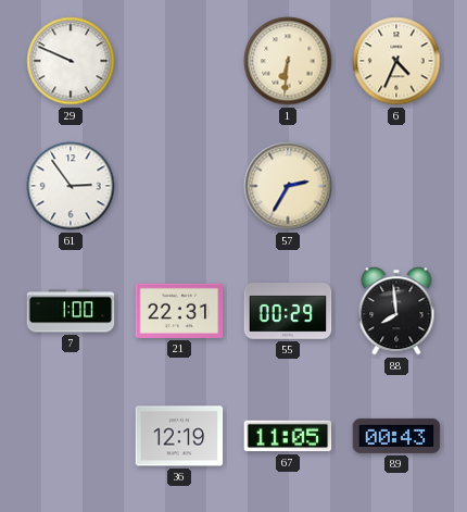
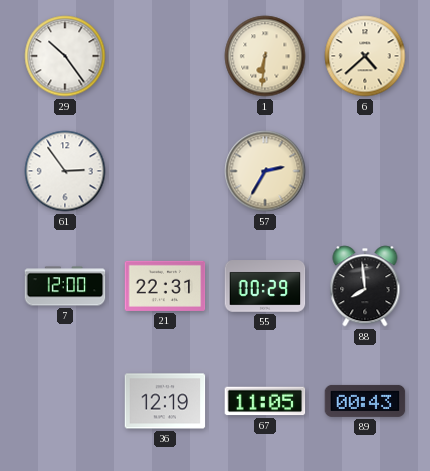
29: 9:49 -> 10:24 (65, 56)
6: 4:34 -> 4:38 (365, 56)
7: 1:00 -> 12:00 (65, 286)
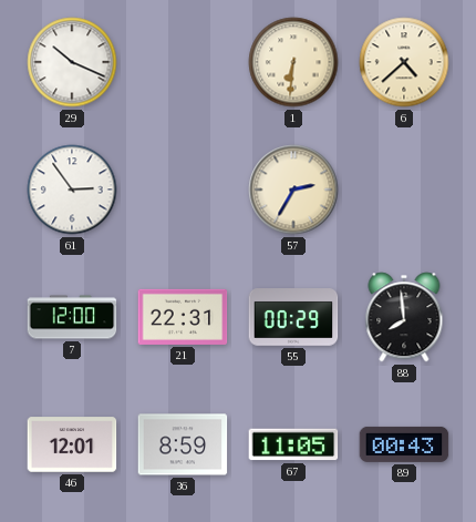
29: 10:24 -> 10:19 (72, 62)
46: none -> 12:01 (72, 444)
36: 12:19 -> 8:59 (183, 444)
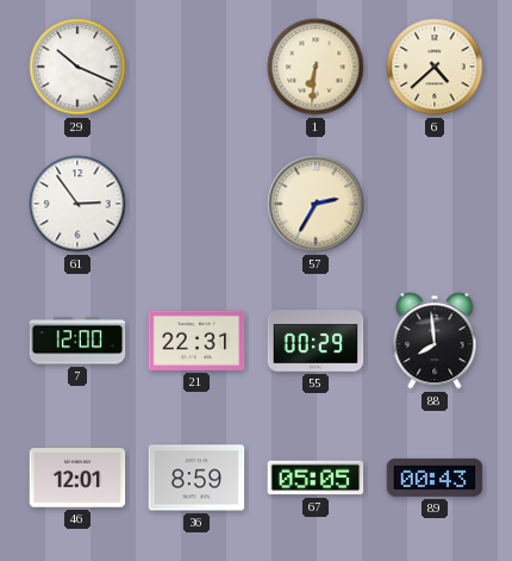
67: 11:05 -> 05:05 (316, 478)
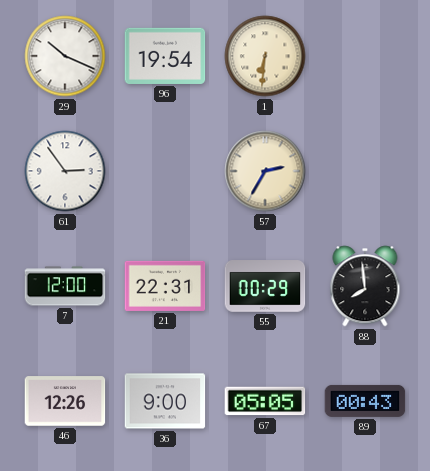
96: none -> 19:54 (165, 56)
6: 4:38 -> none (435, 67)
46: 12:01 -> 12:26 (65, 401)
36: 8:59 -> 9:00 (165, 401)
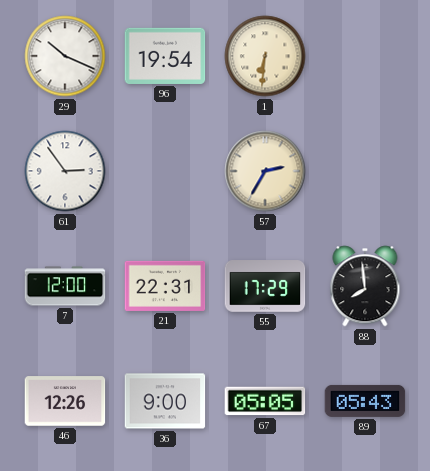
55: 00:29 -> 17:29 (265, 286)
89: 00:43 -> 05:43 (365, 401)
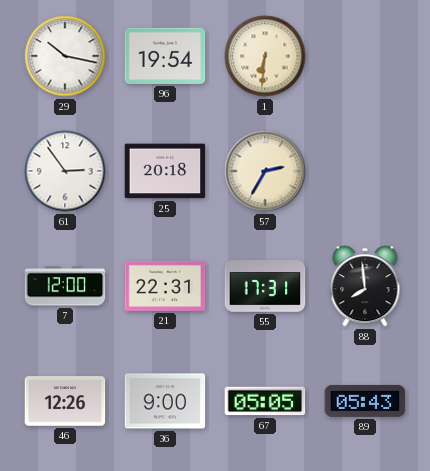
29: 10:19 -> 10:17 (65, 56)
25: none -> 20:18 (165, 171)
55: 17:29 -> 17:31 (265, 286)
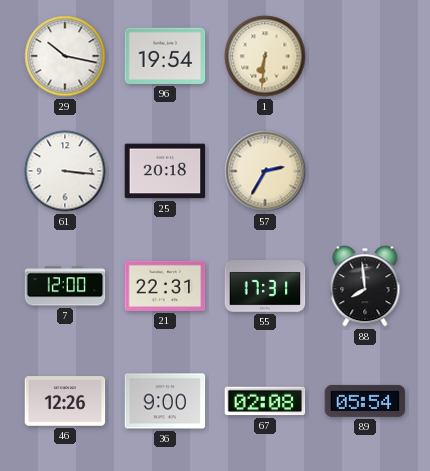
61: 2:54 -> 3:16 (65, 171)
67: 05:05 -> 02:08 (265, 401)
89: 05:43 -> 05:54 (365, 401)
